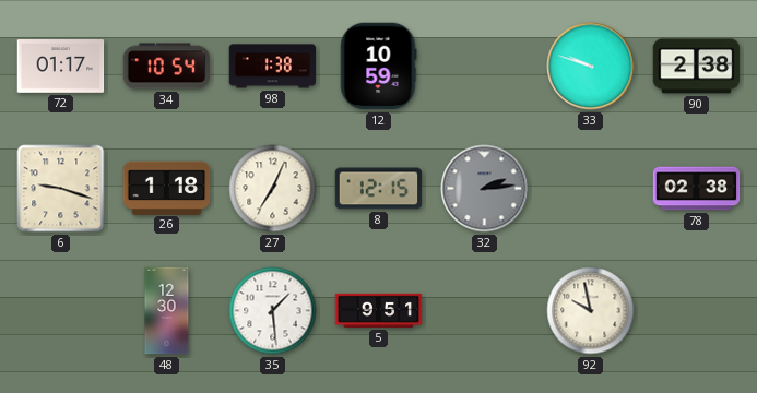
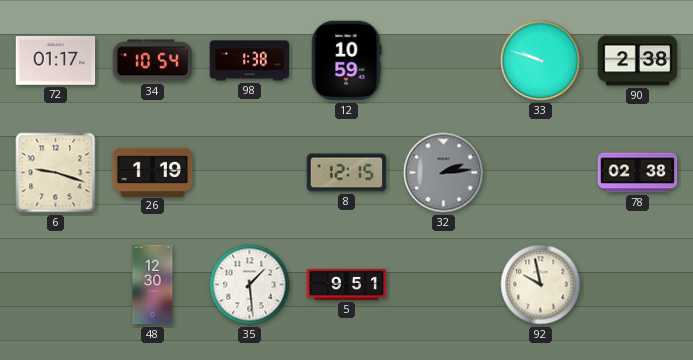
26: 1:18 -> 1:19 (153, 172)
27: 7:04 -> none (273, 189)
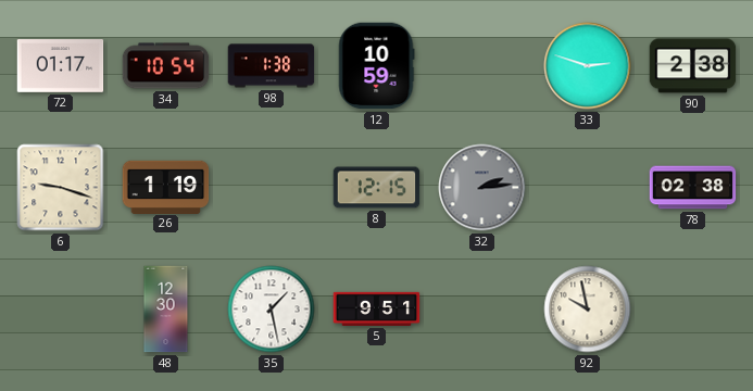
33: 9:48 -> 2:48 (588, 66)
35: 1:29 -> 1:28 (272, 310)
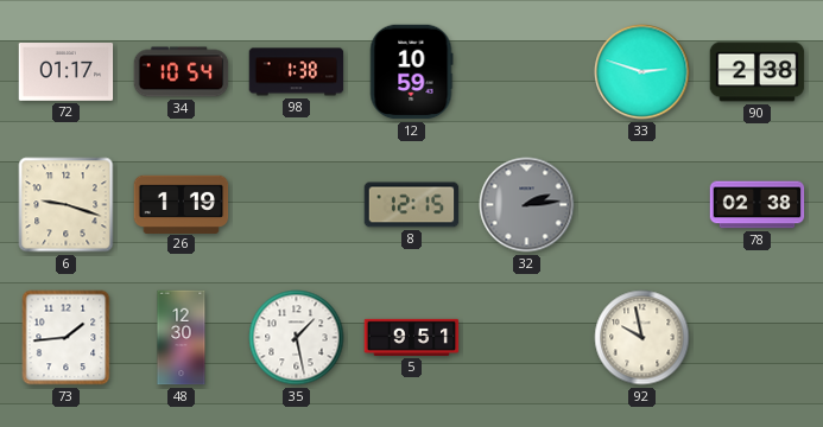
73: none -> 1:44 (67, 338)
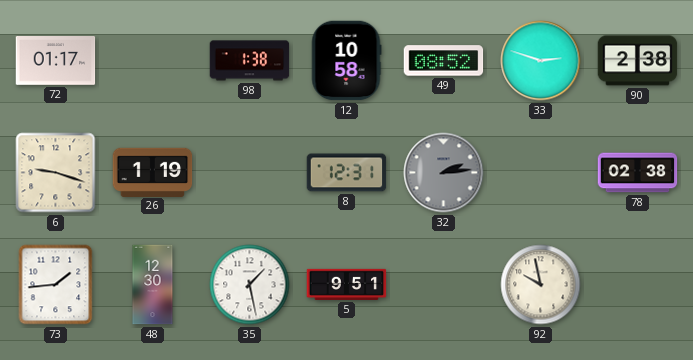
34: 10:54 -> none (182, 72)
12: 10:59 -> 10:58 (346, 61)
49: none -> 08:52 (444, 61)
8: 12:15 -> 12:31 (347, 173)
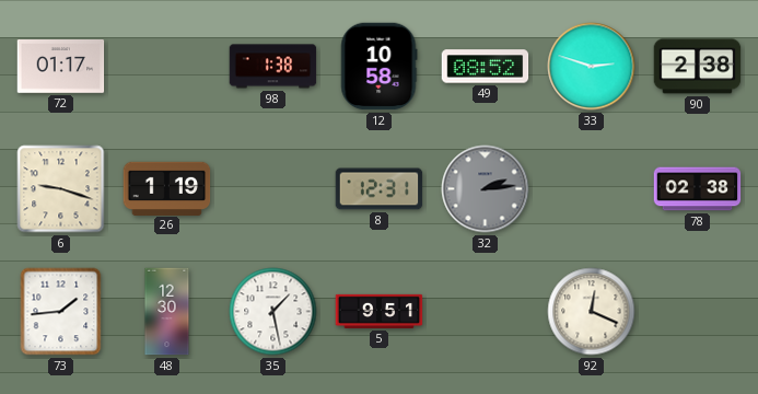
92: 9:58 -> 12:19 (592, 312)
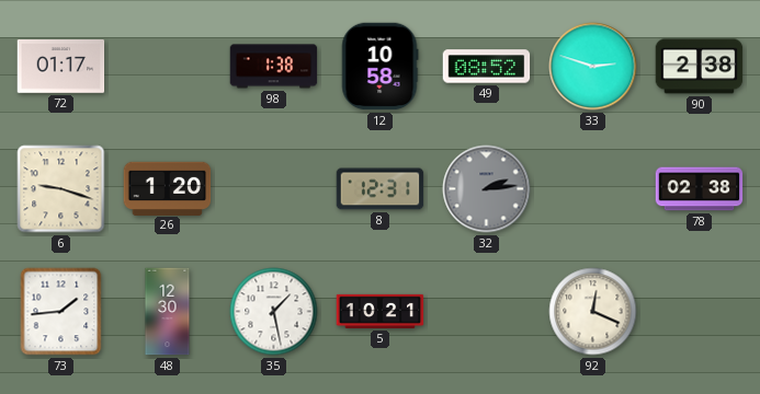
26: 1:19 -> 1:20 (168, 188)
5: 9:51 -> 10:21 (381, 311)
